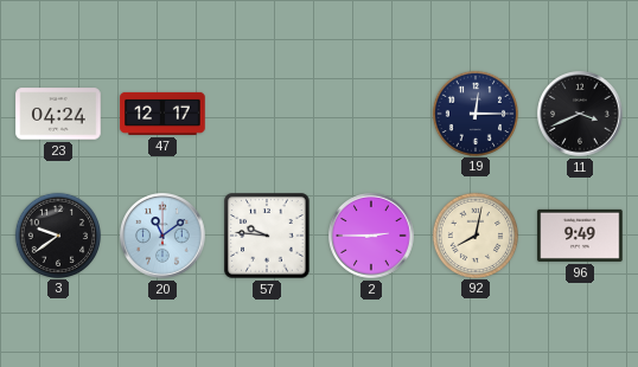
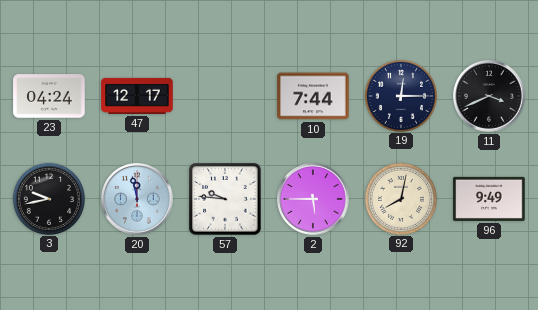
10: none -> 7:44 (313, 96)
3: 9:39 -> 9:43 (48, 198)
20: 11:09 -> 11:58 (137, 199)
2: 2:45 -> 5:45 (313, 199)
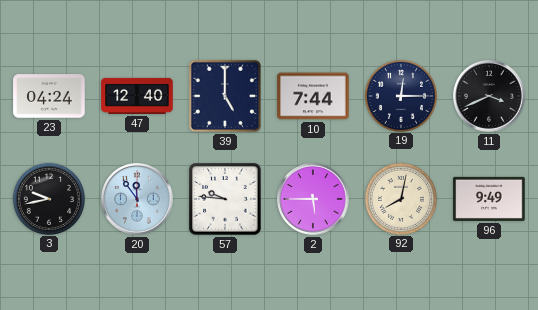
47: 12:17 -> 12:40 (137, 96)
39: none -> 5:00 (225, 96)
20: 11:58 -> 11:54 (137, 199)
